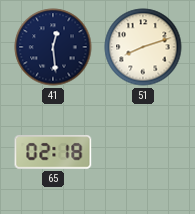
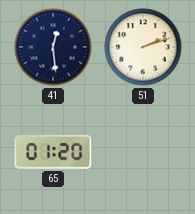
51: 8:12 -> 2:12 (143, 47)
65: 02:18 -> 01:20 (53, 153)
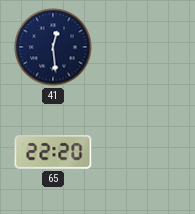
51: 2:12 -> none (143, 47)
65: 01:20 -> 22:20 (53, 153)
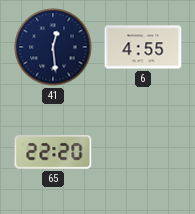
6: none -> 4:55 (143, 47)
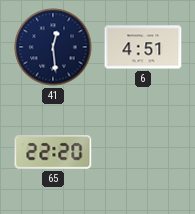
6: 4:55 -> 4:51 (143, 47)
